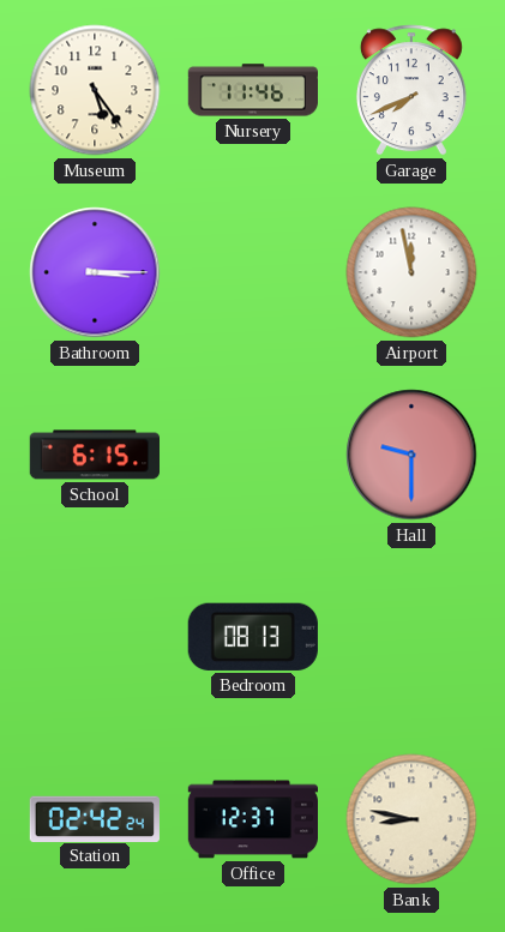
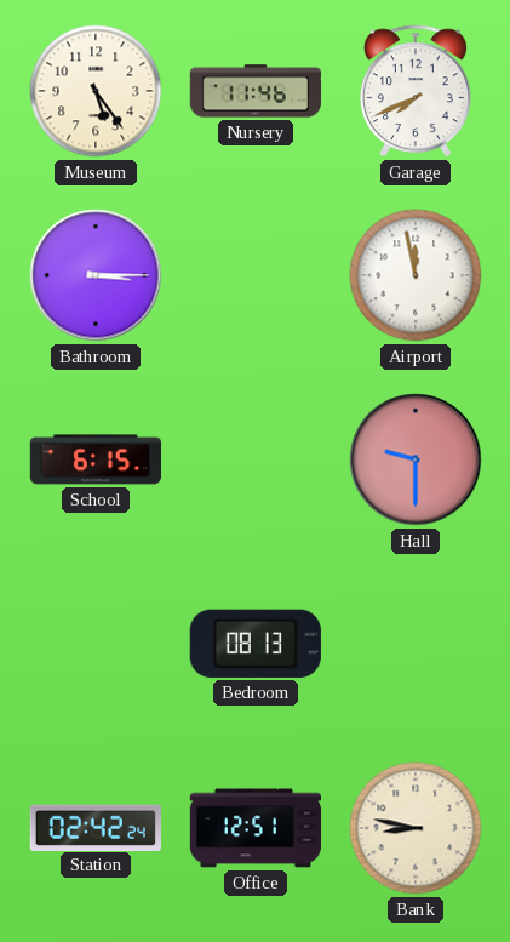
Office: 12:37 -> 12:51 (254, 828)
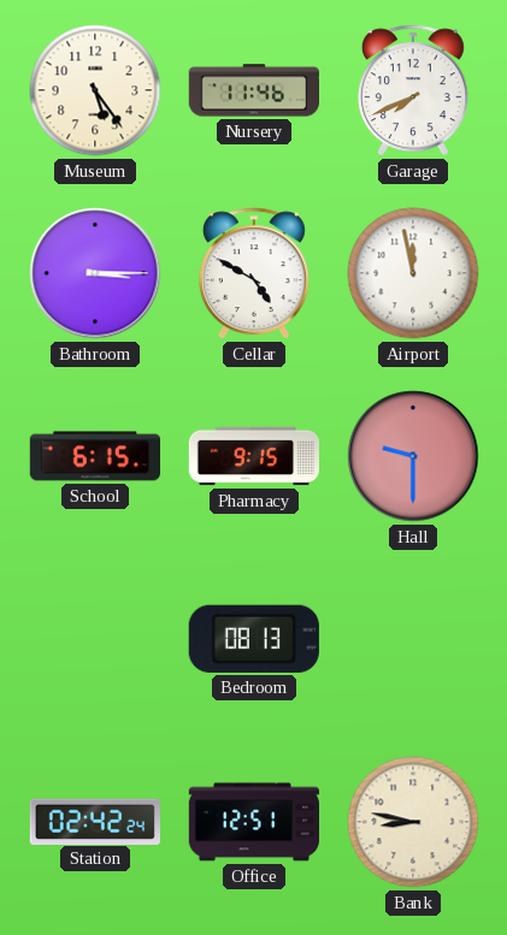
Cellar: none -> 4:50 (254, 273)
Pharmacy: none -> 9:15 (253, 456)
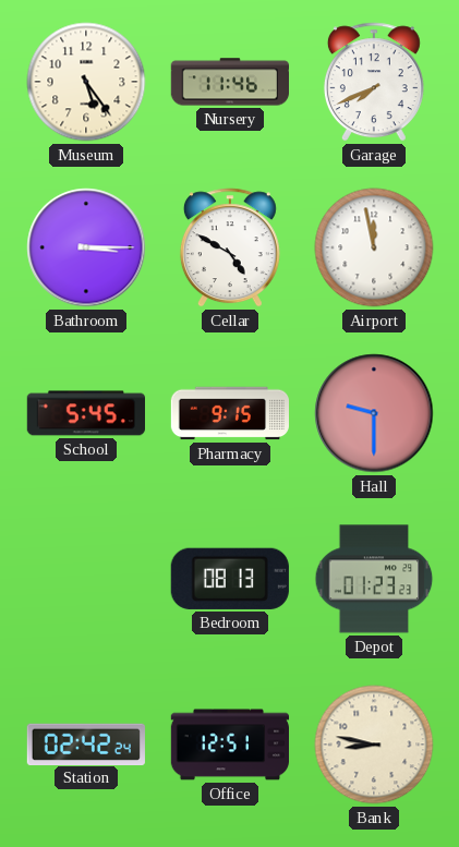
School: 6:15 -> 5:45 (85, 413)
Depot: none -> 01:23 (374, 579)
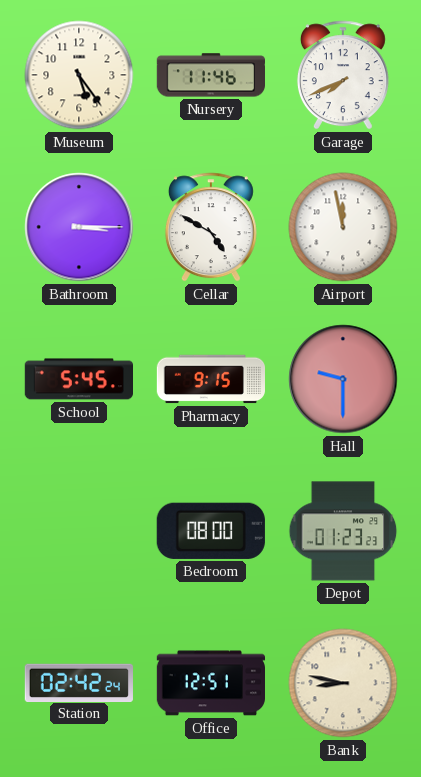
Bedroom: 08:13 -> 08:00 (211, 531)
